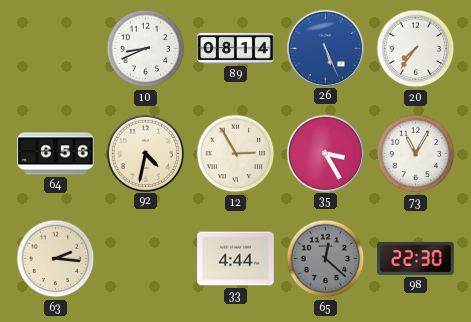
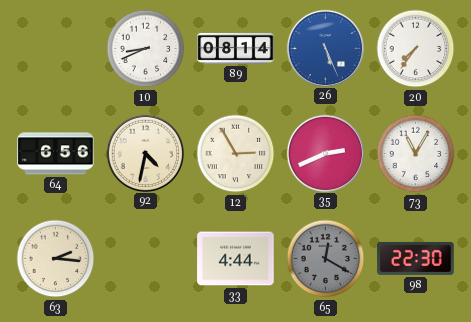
35: 3:25 -> 2:41 (325, 153)
65: 12:22 -> 12:20 (326, 259)
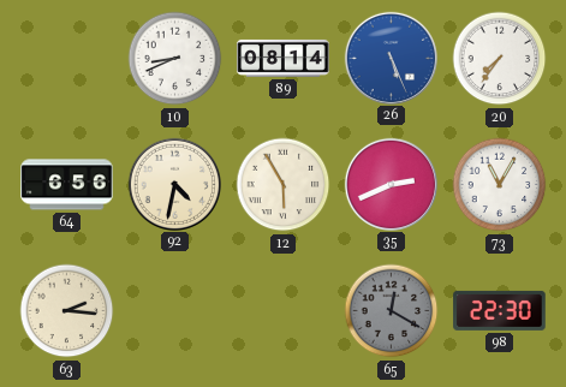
12: 2:55 -> 5:55 (284, 185)
33: 4:44 -> none (236, 259)
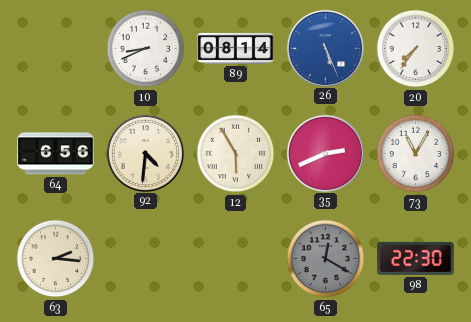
92: 4:32 -> 4:31 (145, 153)
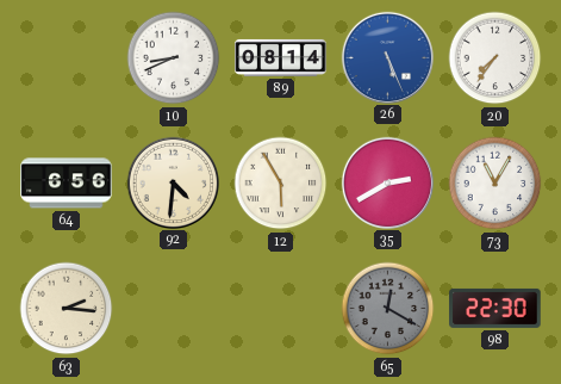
35: 2:41 -> 2:40 (387, 182)
